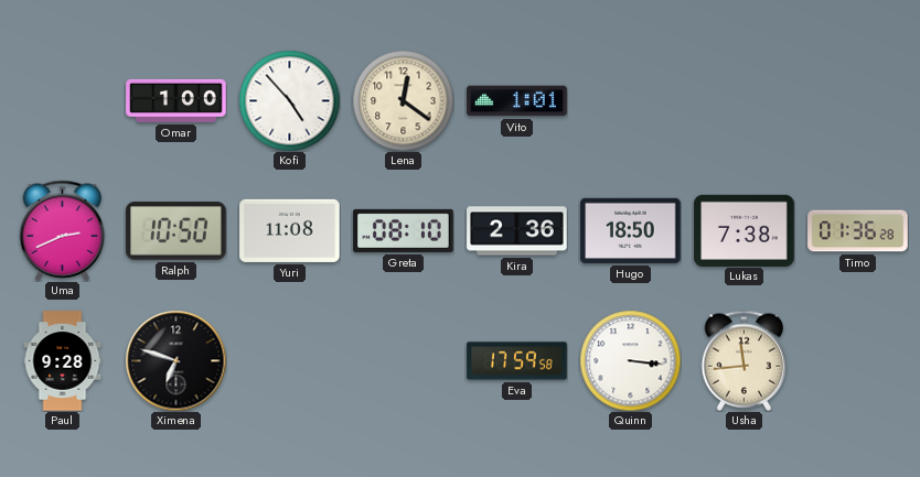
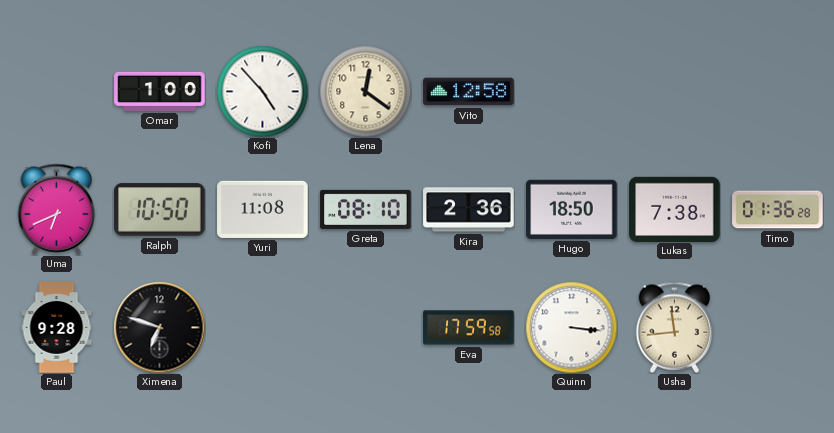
Vito: 1:01 -> 12:58 (469, 92)
Uma: 2:41 -> 6:41 (57, 209)
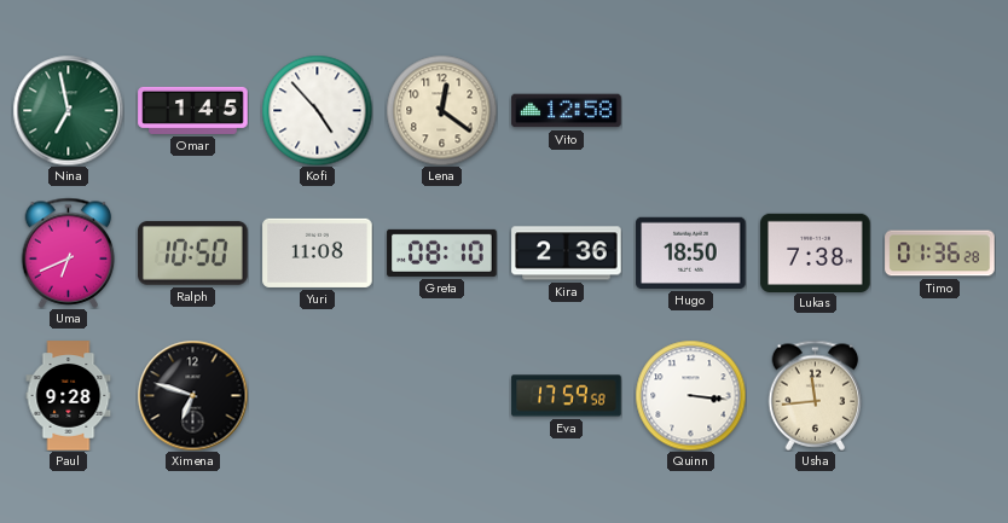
Nina: none -> 6:58 (68, 110)
Omar: 1:00 -> 1:45 (193, 110)
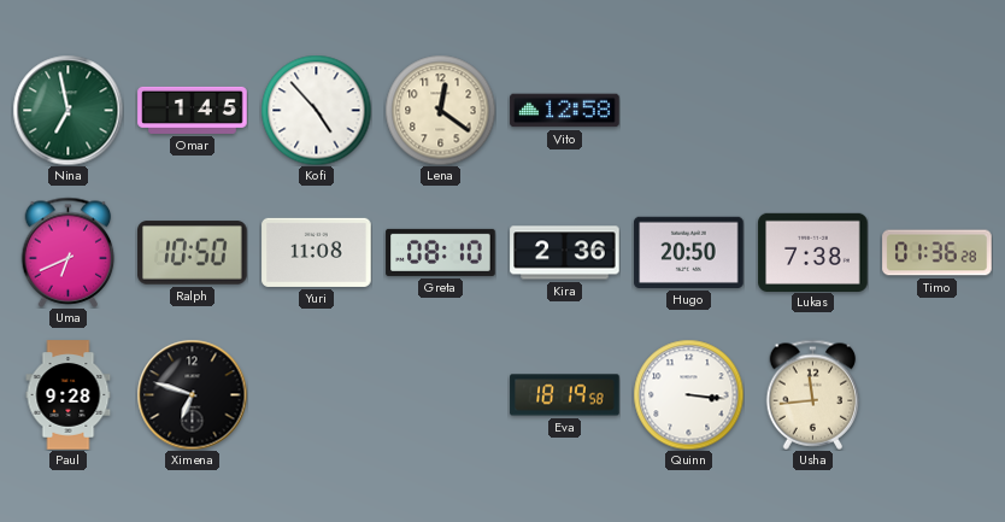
Hugo: 18:50 -> 20:50 (689, 252)
Eva: 17:59 -> 18:19 (565, 395)
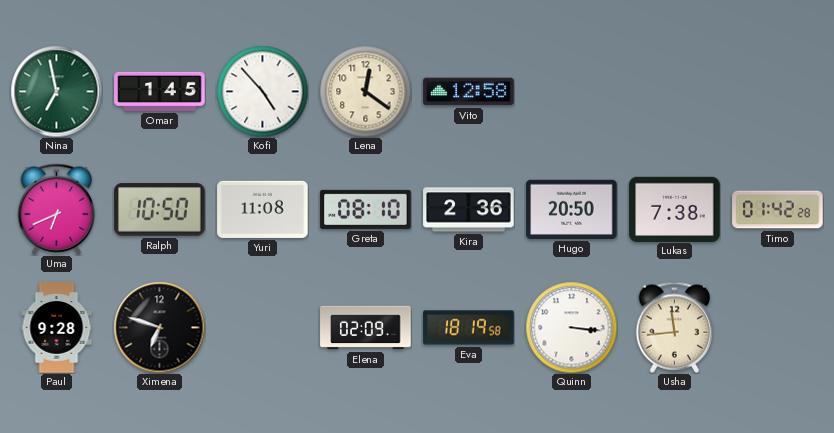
Timo: 01:36 -> 01:42 (778, 210)
Elena: none -> 02:09 (366, 328)
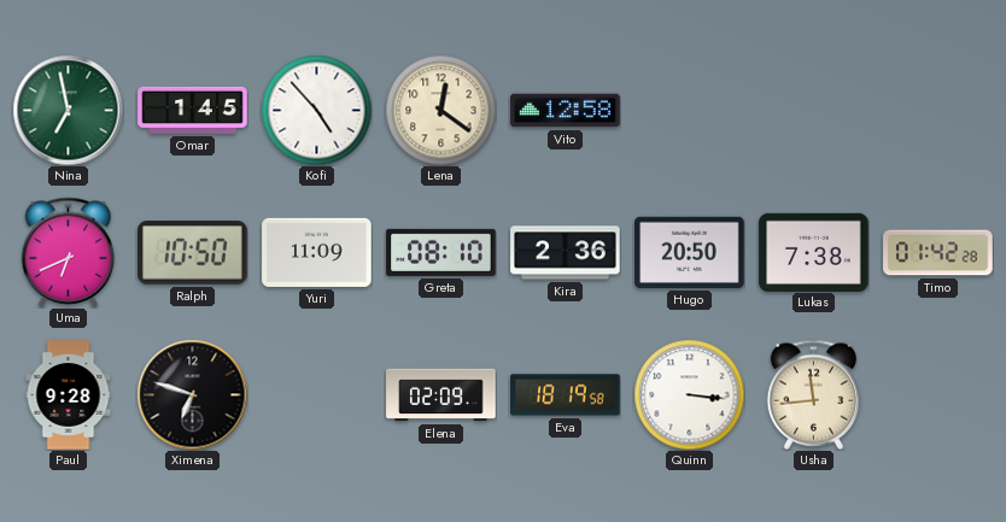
Yuri: 11:08 -> 11:09 (317, 252)
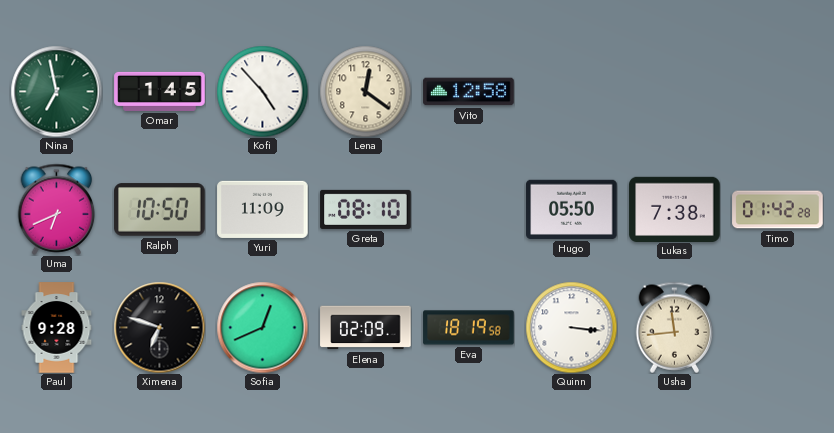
Kira: 2:36 -> none (566, 253)
Hugo: 20:50 -> 05:50 (572, 209)
Sofia: none -> 12:41 (262, 327)
